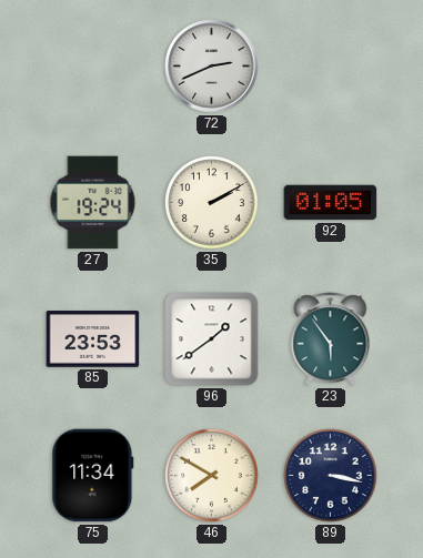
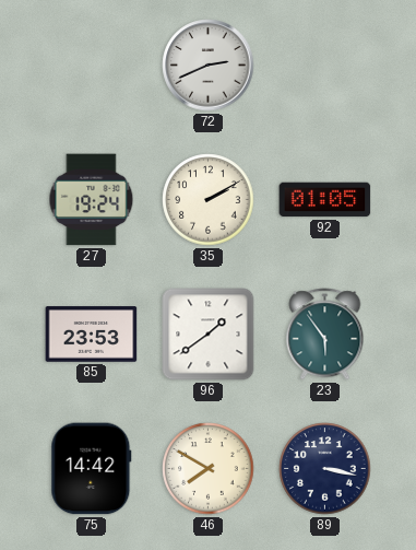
75: 11:34 -> 14:42 (92, 469)
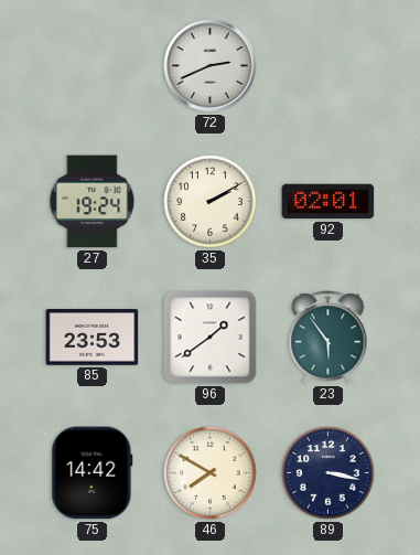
92: 01:05 -> 02:01 (329, 202)
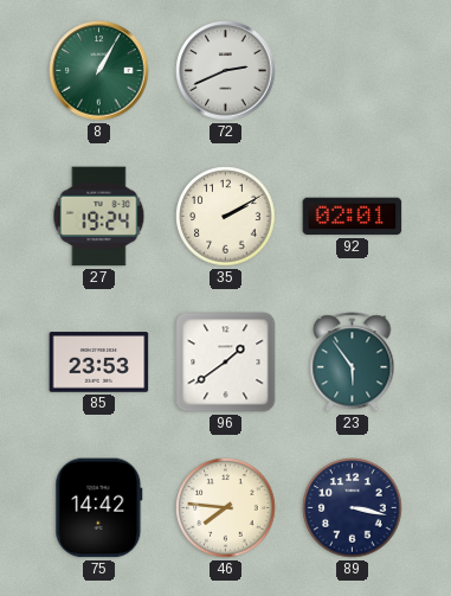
8: none -> 1:05 (99, 71)
46: 7:50 -> 7:46 (226, 508)
